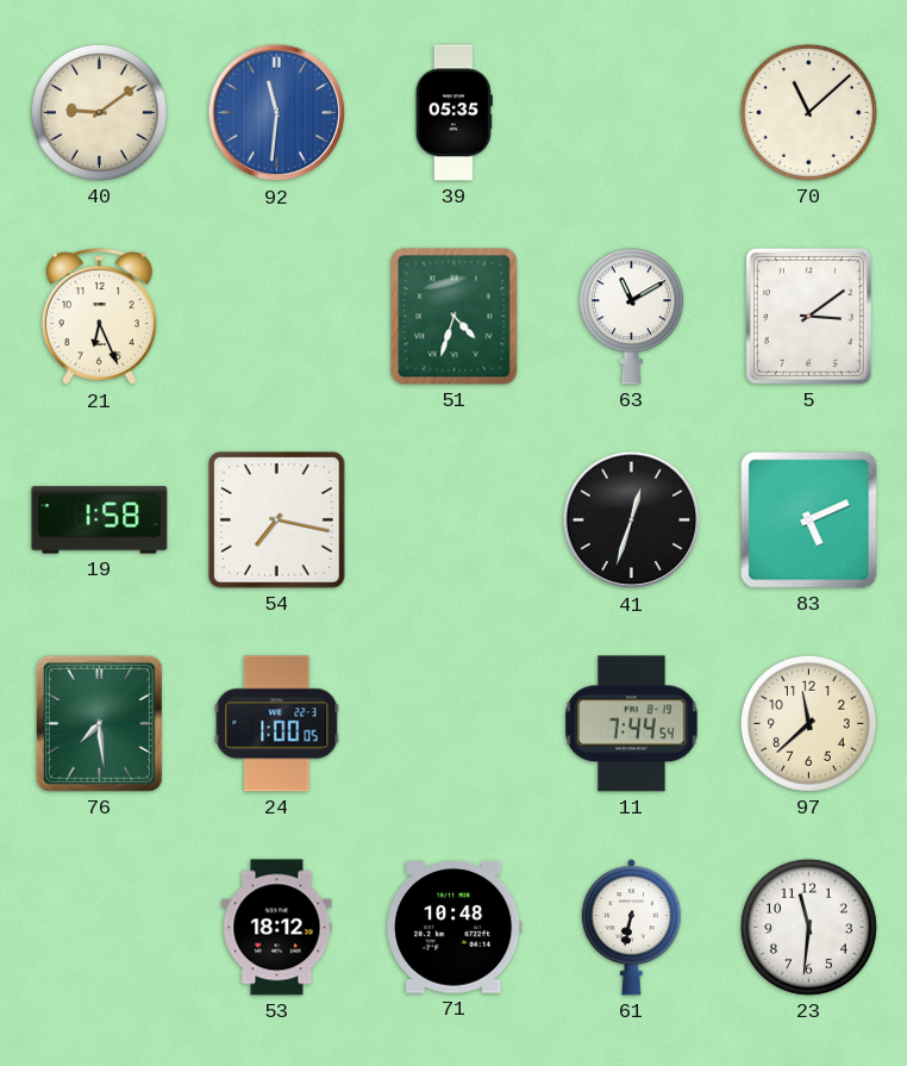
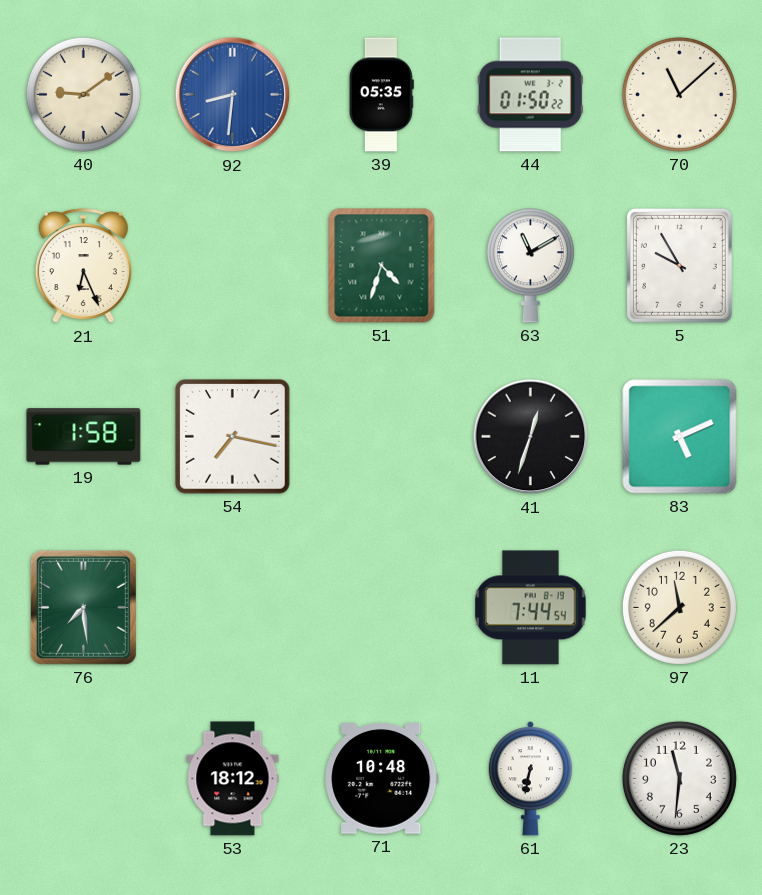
92: 11:31 -> 8:31 (233, 95)
44: none -> 01:50 (530, 95)
5: 3:09 -> 9:55 (679, 265)
24: 1:00 -> none (277, 724)
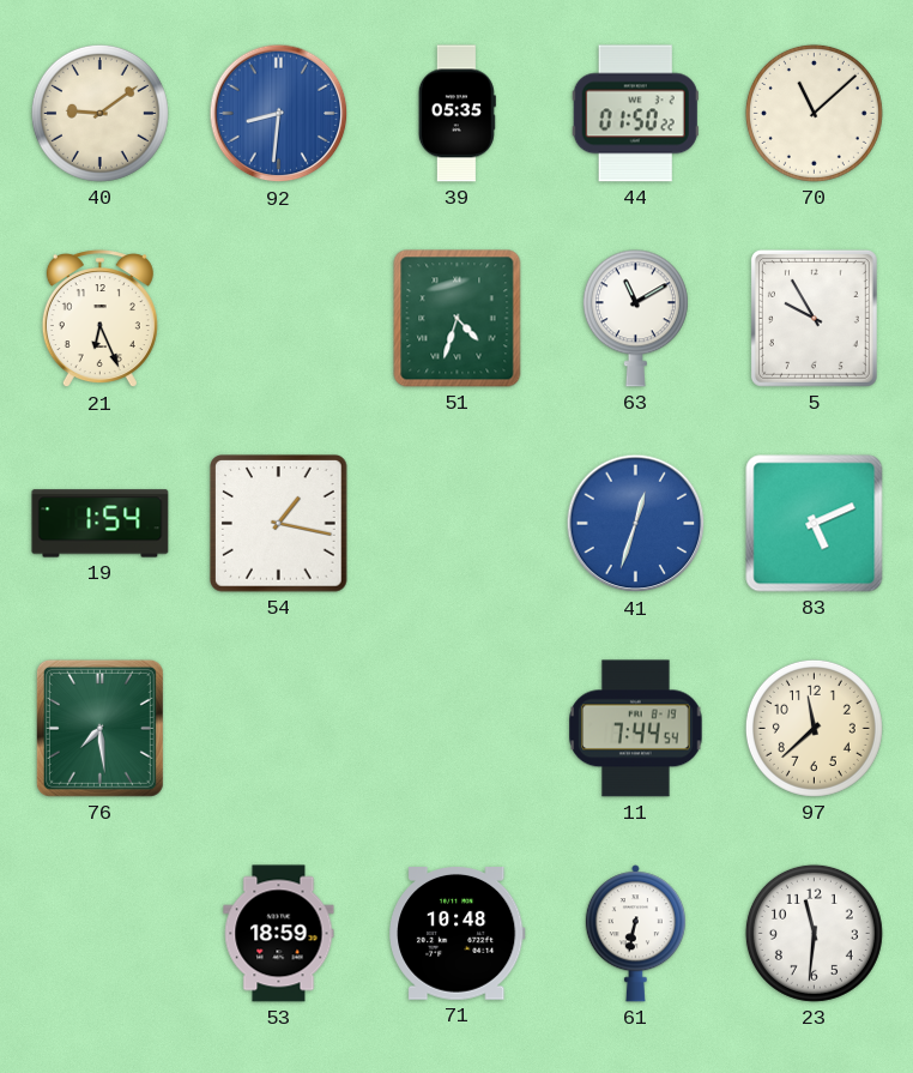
19: 1:58 -> 1:54 (101, 524)
54: 7:17 -> 1:17 (279, 524)
41 dial: black -> blue (636, 524)
53: 18:12 -> 18:59 (279, 934)
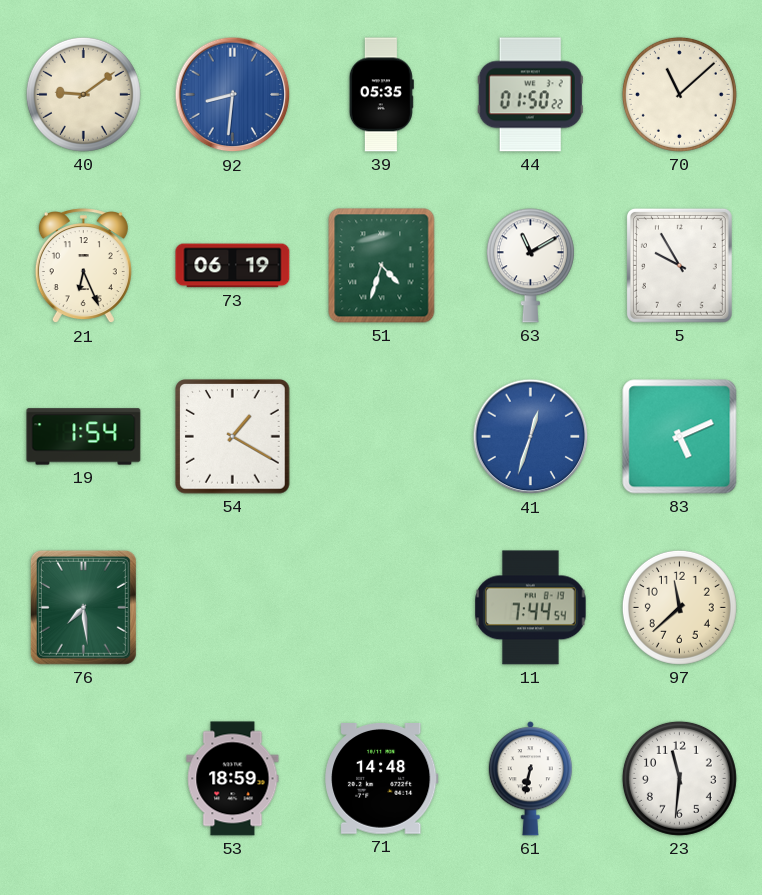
73: none -> 06:19 (233, 266)
54: 1:17 -> 1:20 (233, 437)
71: 10:48 -> 14:48 (382, 779)
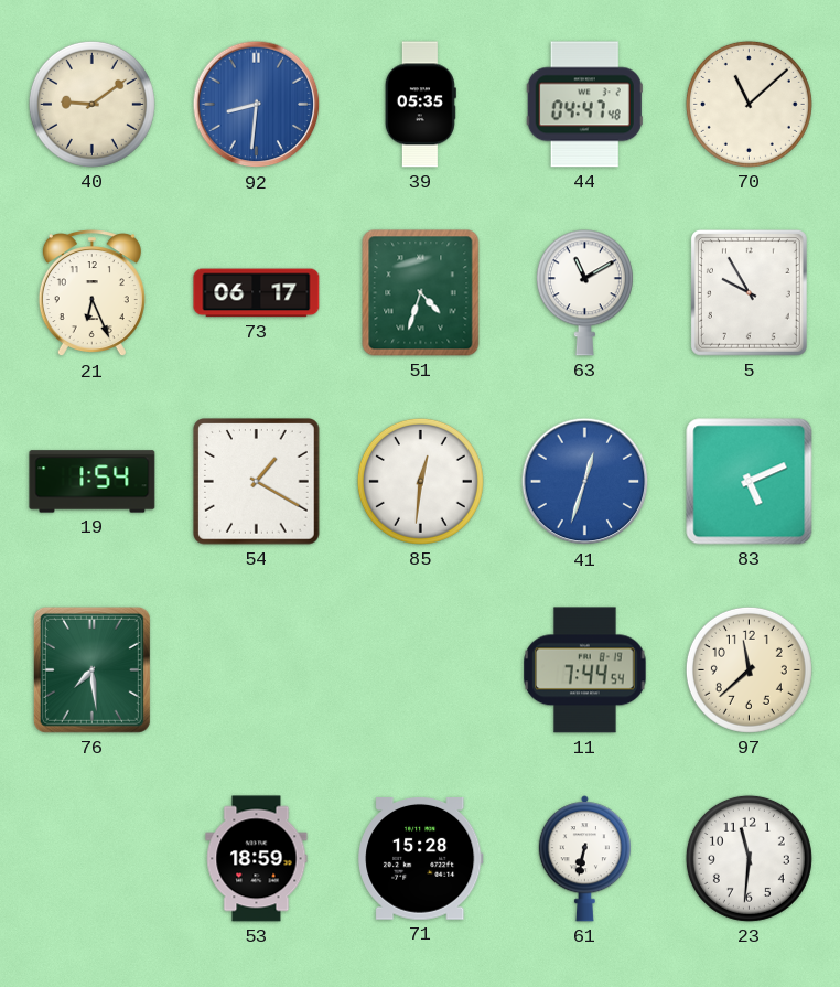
44: 01:50 -> 04:47 (584, 105)
73: 06:19 -> 06:17 (257, 293)
85: none -> 12:31 (420, 481)
71: 14:48 -> 15:28 (421, 859)
